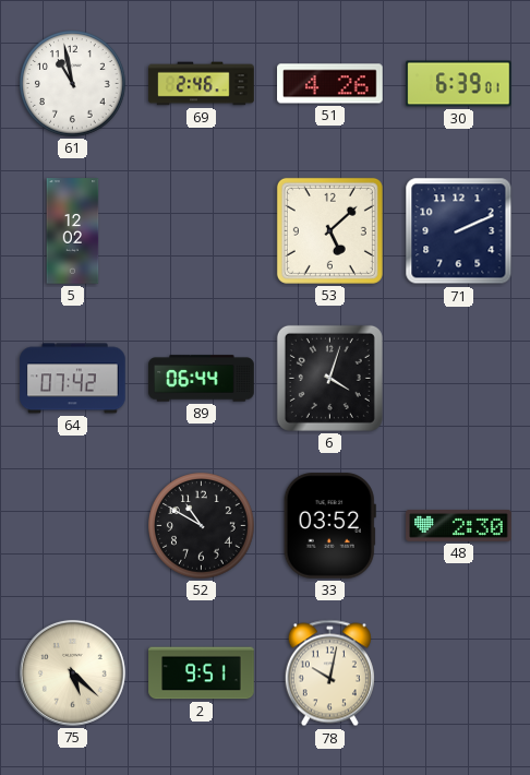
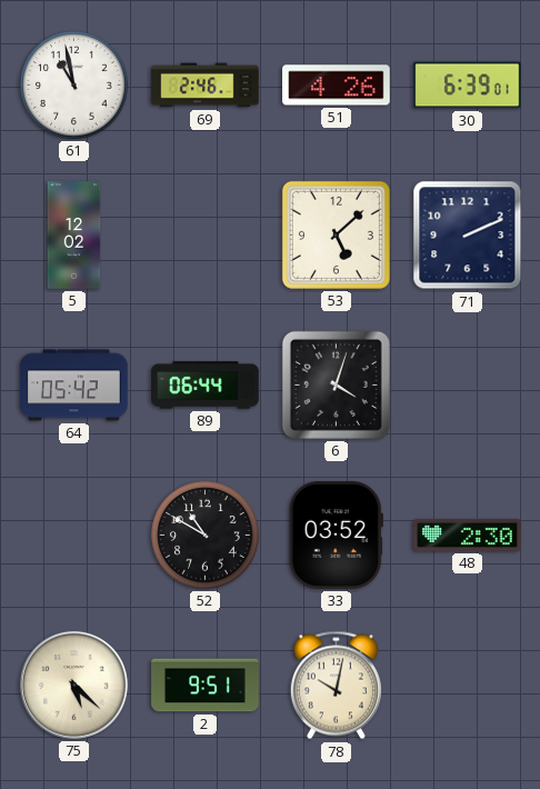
64: 07:42 -> 05:42 (74, 386)
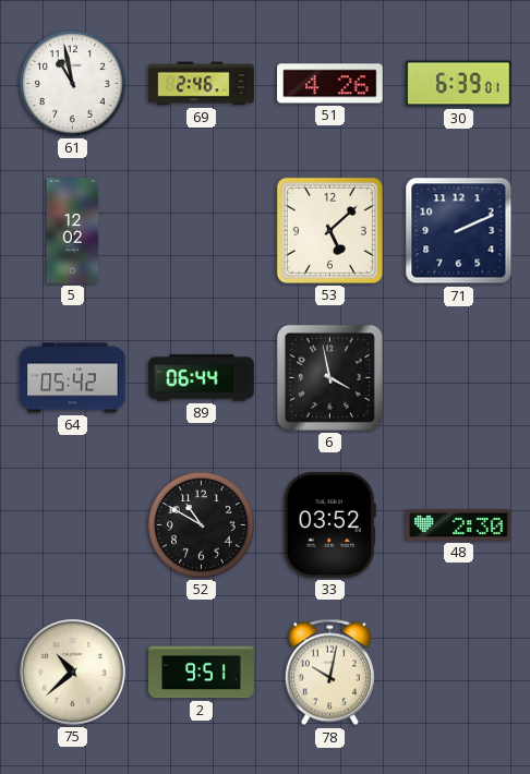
6: 4:03 -> 3:58 (329, 377)
75: 5:22 -> 10:38 (72, 672)
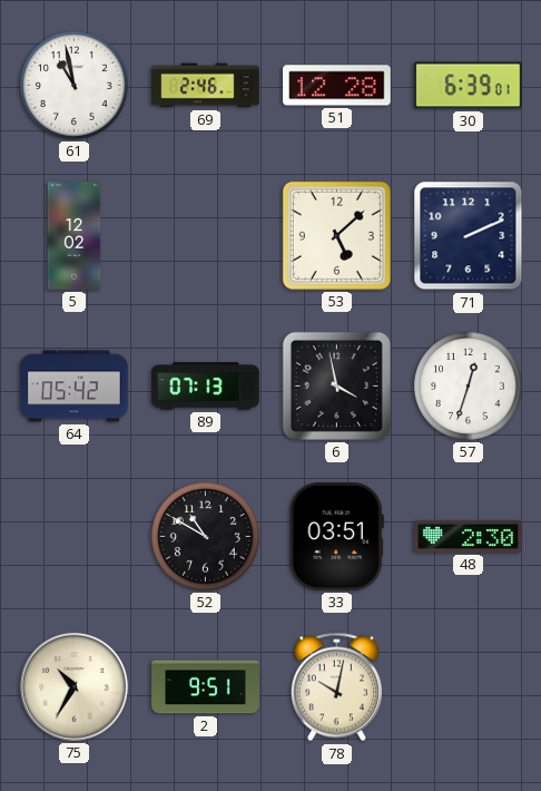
51: 4:26 -> 12:28 (337, 86)
89: 06:44 -> 07:13 (206, 387)
57: none -> 12:33 (469, 387)
33: 03:52 -> 03:51 (336, 537)
75: 10:38 -> 10:35 (73, 686)
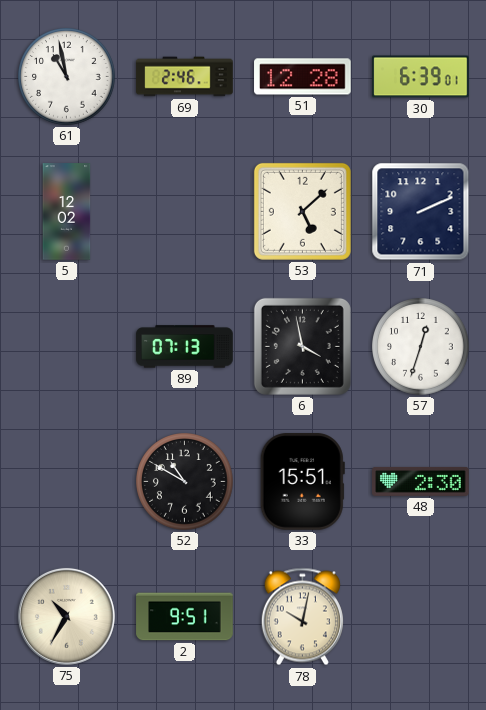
64: 05:42 -> none (75, 387)
33: 03:51 -> 15:51 (302, 482)
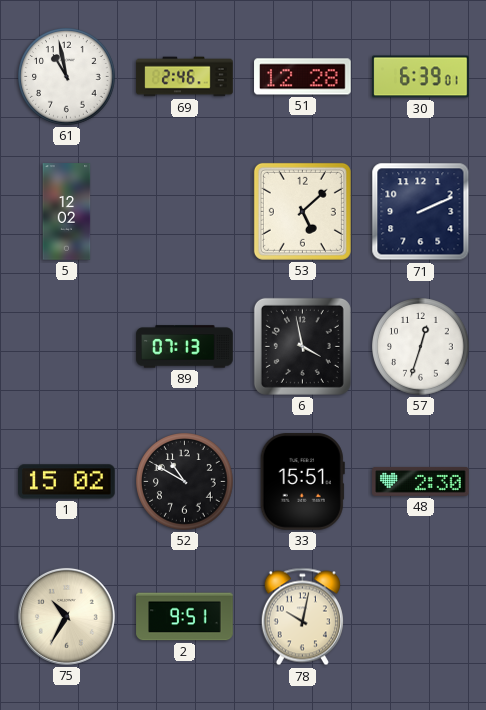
1: none -> 15:02 (67, 482)
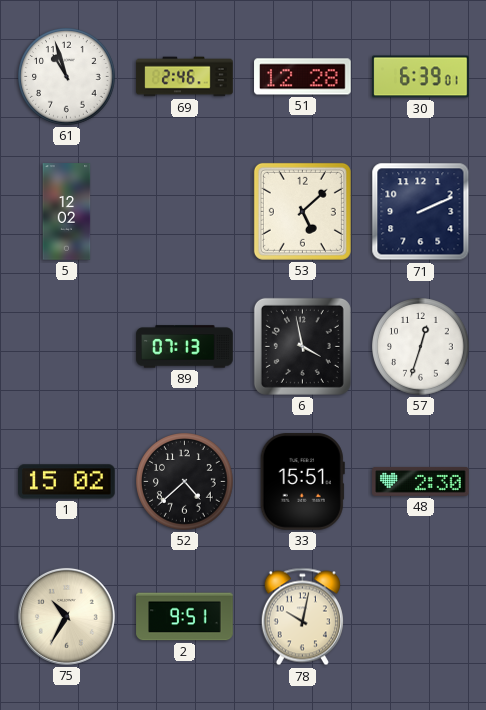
61: 10:58 -> 10:57 (67, 77)
52: 10:50 -> 4:38 (185, 482)
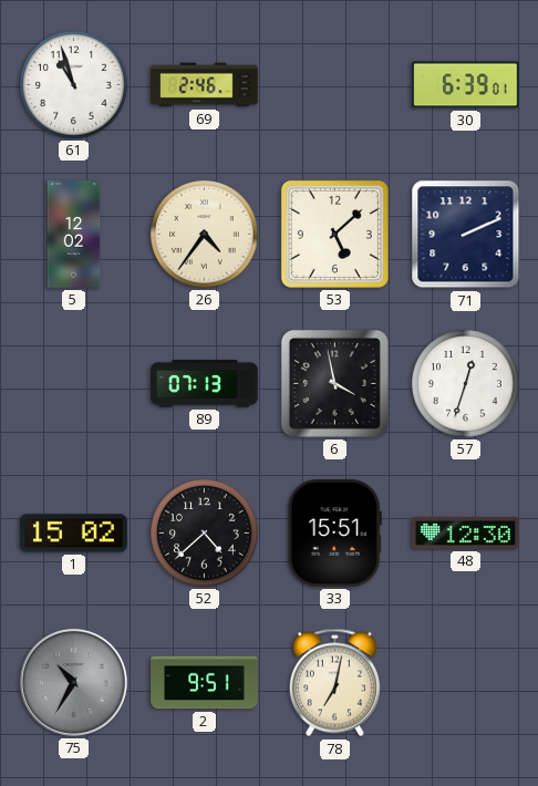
51: 12:28 -> none (303, 77)
26: none -> 4:36 (205, 235)
48: 2:30 -> 12:30 (466, 532)
75 dial: cream -> grey (73, 682)
78: 10:02 -> 7:02 (334, 683)
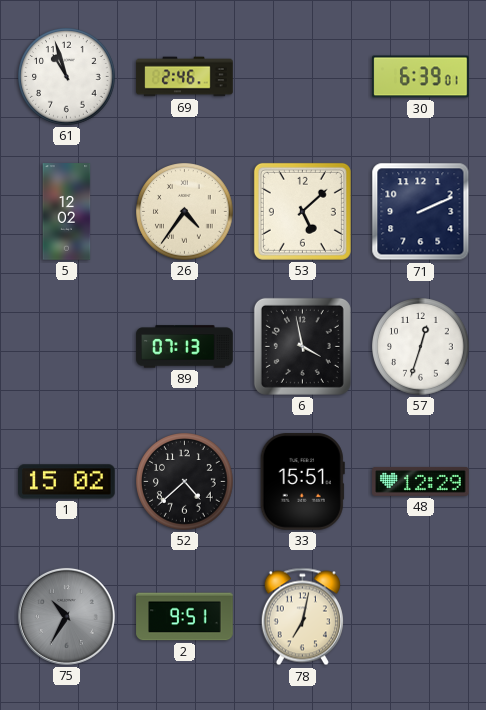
48: 12:30 -> 12:29 (421, 481)
